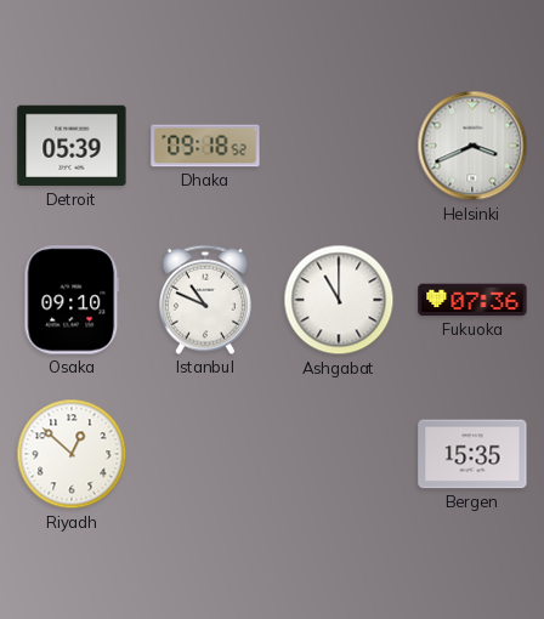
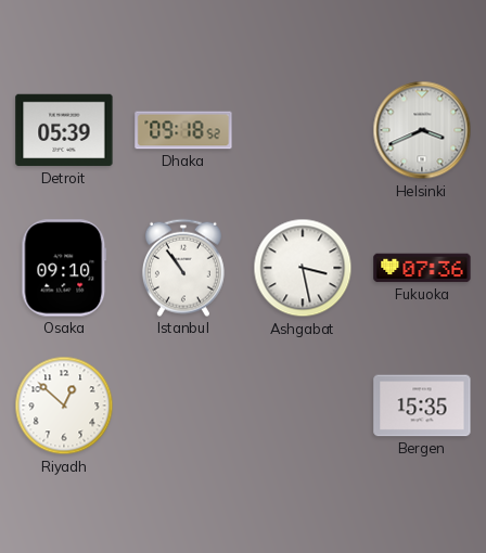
Istanbul: 10:49 -> 10:54 (183, 268)
Ashgabat: 11:00 -> 3:28 (303, 268)
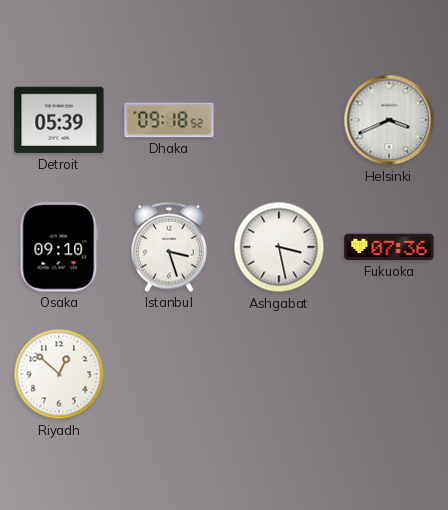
Istanbul: 10:54 -> 3:27 (169, 247)
Bergen: 15:35 -> none (422, 406)
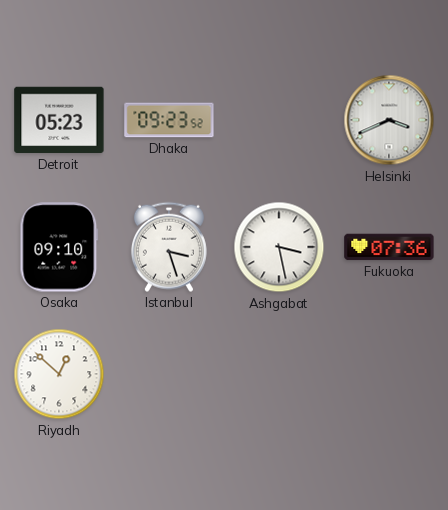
Detroit: 05:39 -> 05:23 (59, 120)
Dhaka: 09:18 -> 09:23 (169, 120)
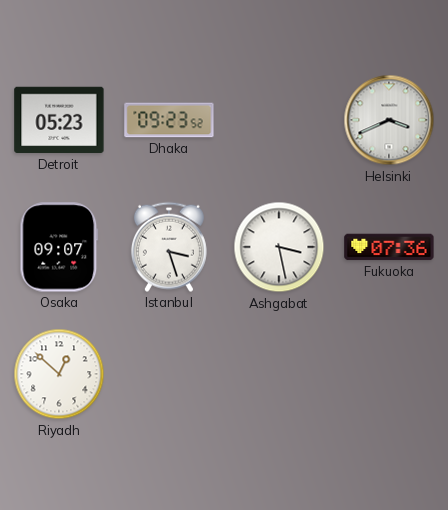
Osaka: 09:10 -> 09:07 (59, 247)
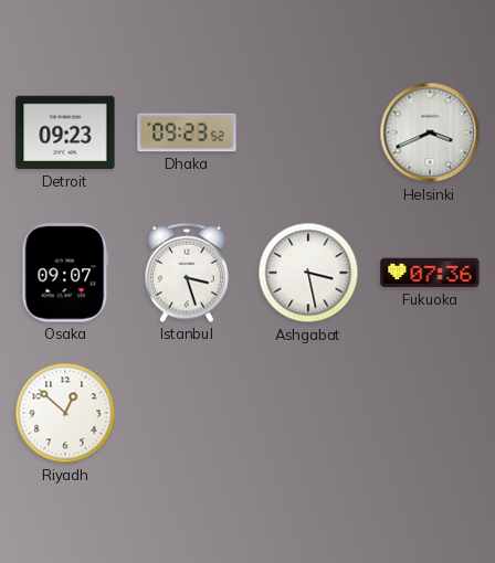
Detroit: 05:23 -> 09:23 (65, 132)
